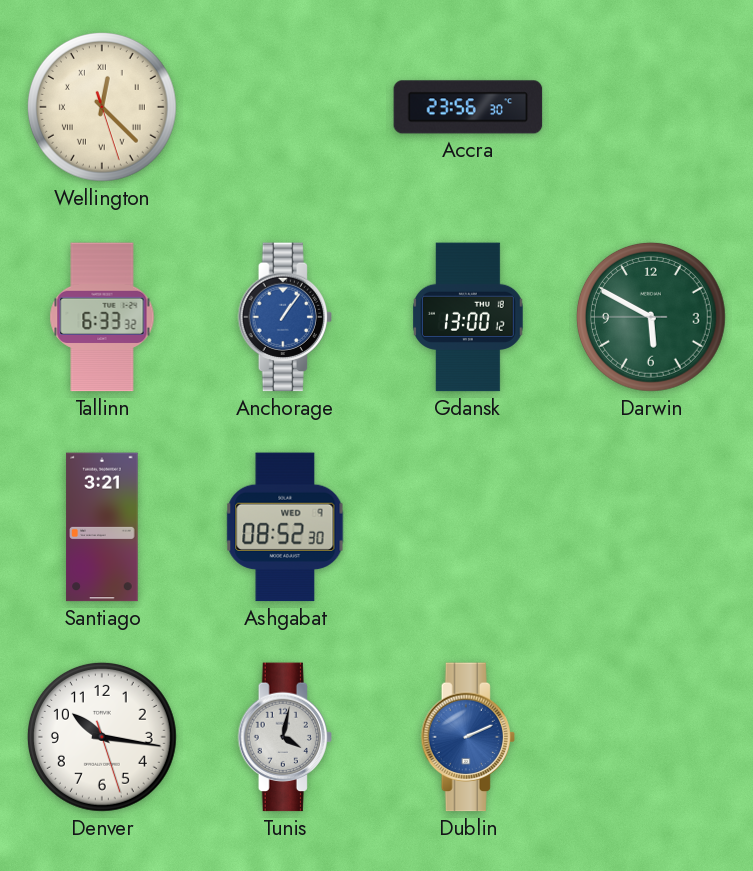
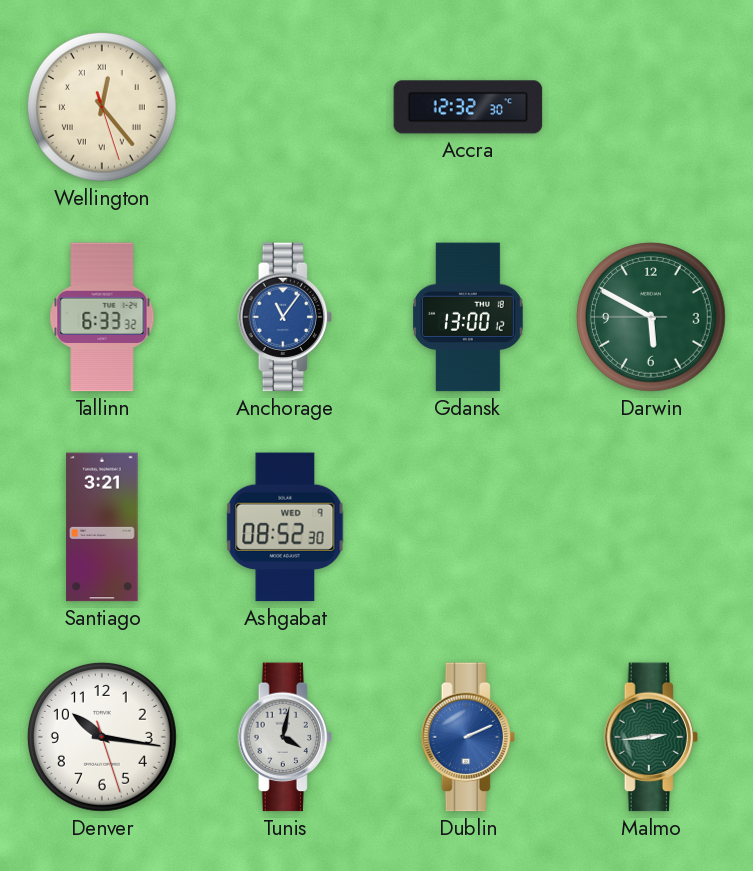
Wellington: 12:22 -> 12:23 (102, 107)
Accra: 23:56 -> 12:32 (468, 107)
Anchorage: 1:06 -> 11:06 (284, 317)
Malmo: none -> 2:44 (650, 737)
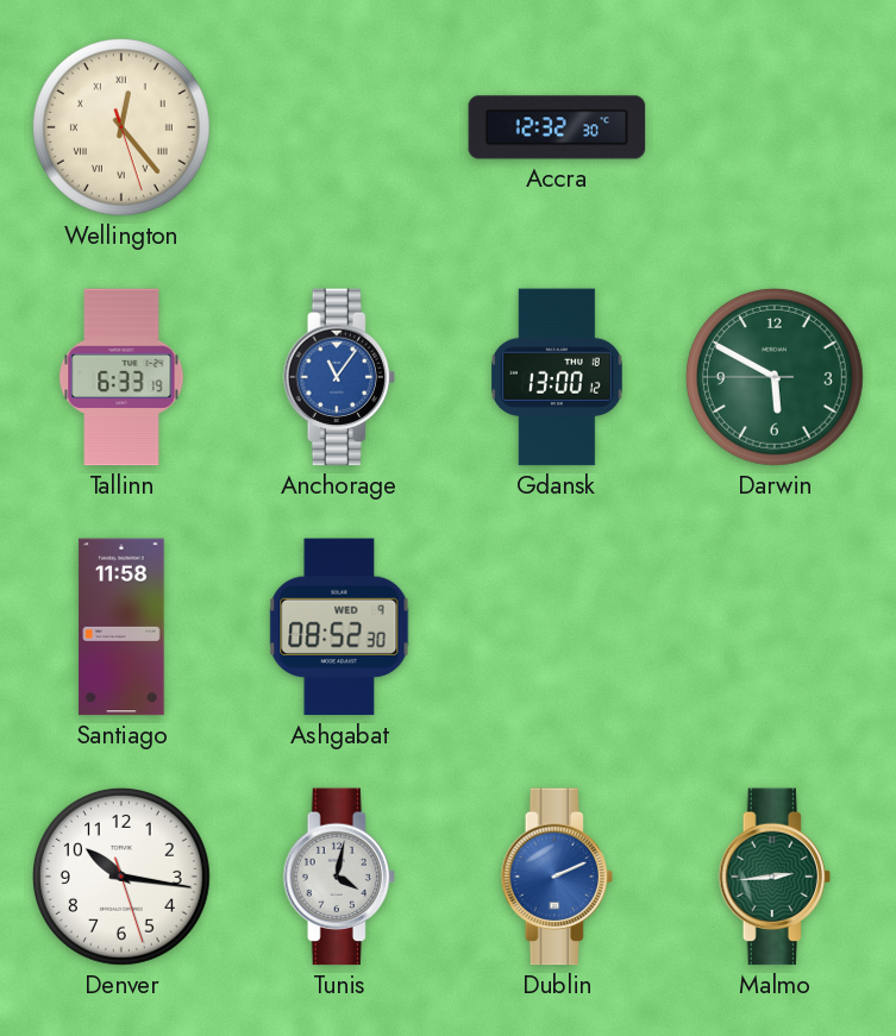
Tallinn: 6:33:32 -> 6:33:19 (121, 377)
Santiago: 3:21 -> 11:58 (121, 627)
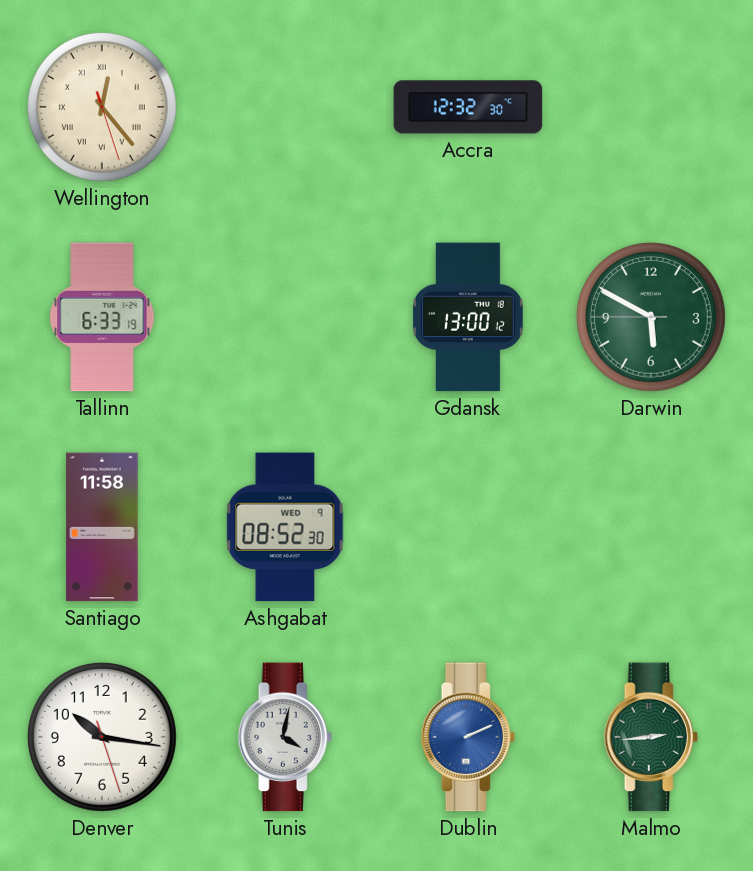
Anchorage: 11:06 -> none (338, 377)
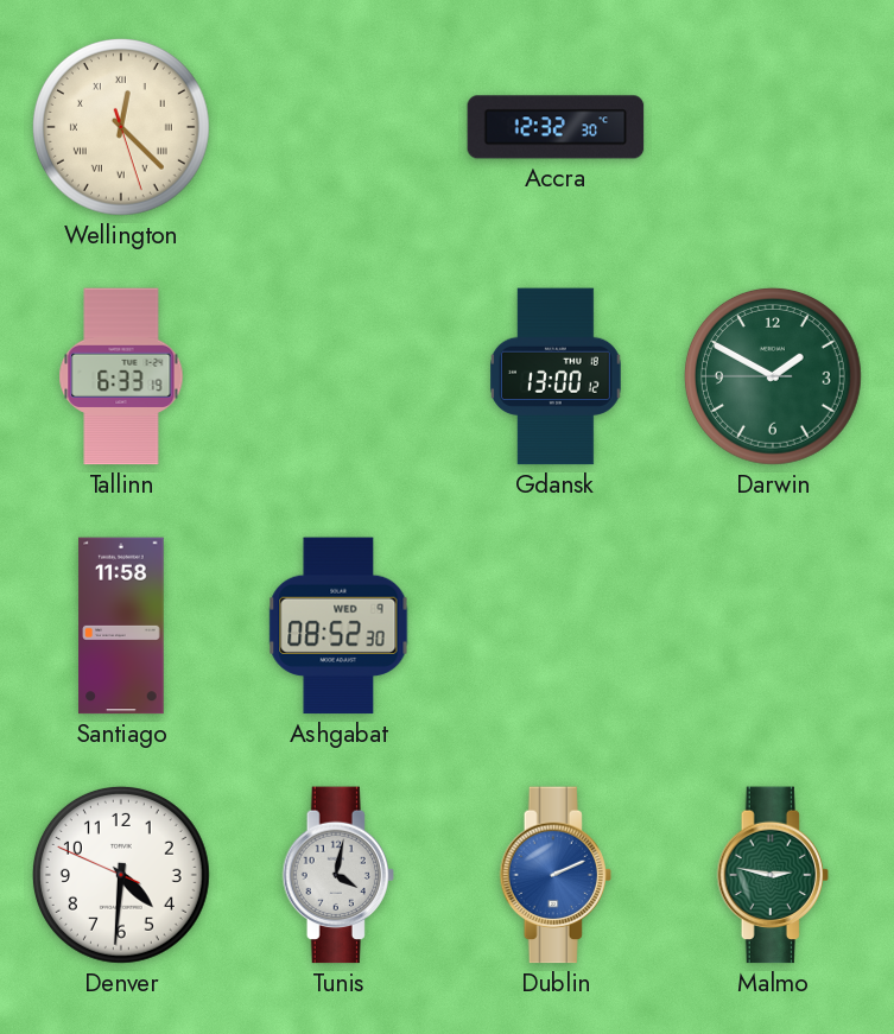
Wellington: 12:23 -> 12:22 (121, 127)
Darwin: 5:49 -> 1:49 (773, 376)
Denver: 10:16 -> 4:30 (121, 875)
Malmo: 2:44 -> 2:47 (772, 875)
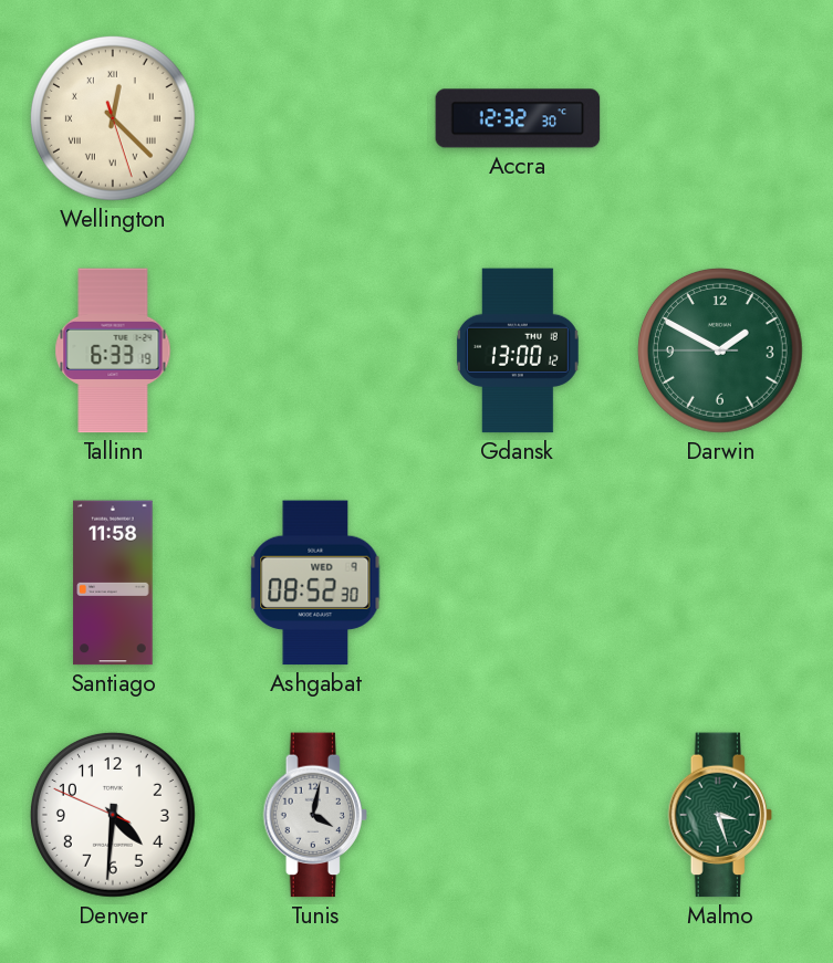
Dublin: 2:11 -> none (554, 875)
Malmo: 2:47 -> 3:27 (719, 815)
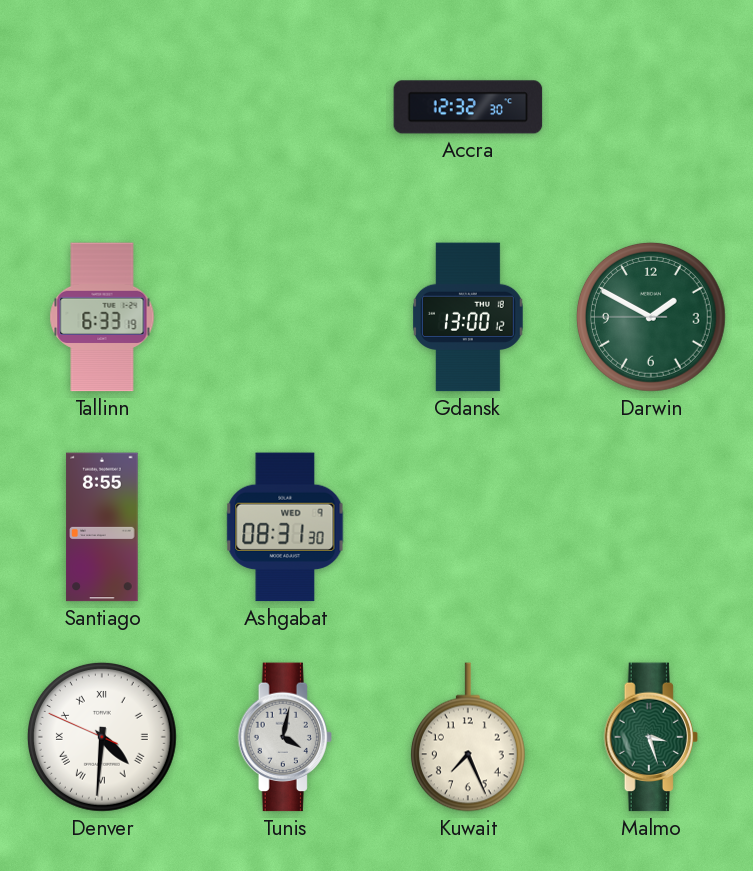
Wellington: 12:22 -> none (113, 118)
Santiago: 11:58 -> 8:55 (102, 527)
Ashgabat: 08:52 -> 08:31 (285, 527)
Denver numerals: Arabic -> Roman (102, 737)
Kuwait: none -> 7:26 (468, 737)
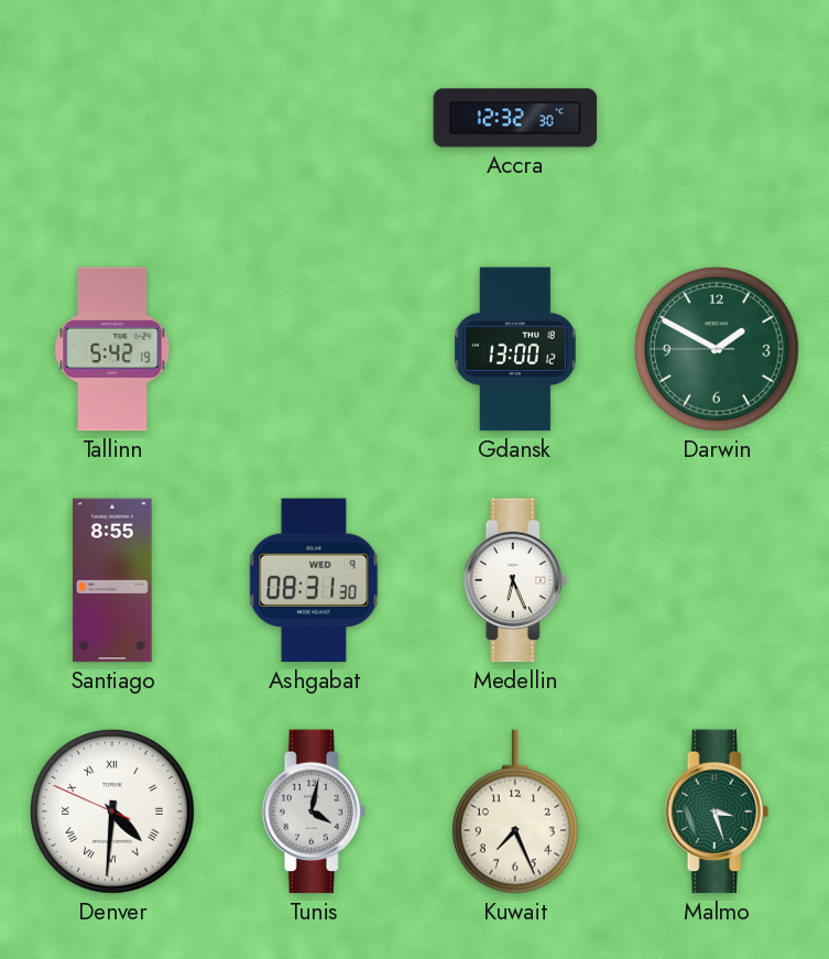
Tallinn: 6:33 -> 5:42 (112, 349)
Medellin: none -> 6:26 (514, 580)
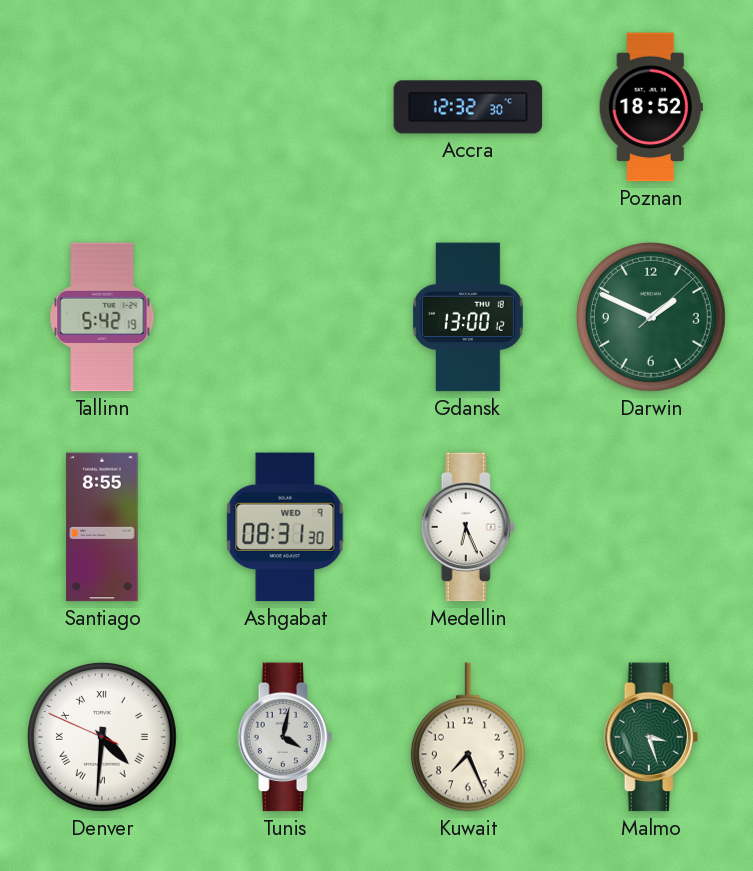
Poznan: none -> 18:52 (651, 107)
Darwin: 1:49:45 -> 1:49:08 (651, 317)
